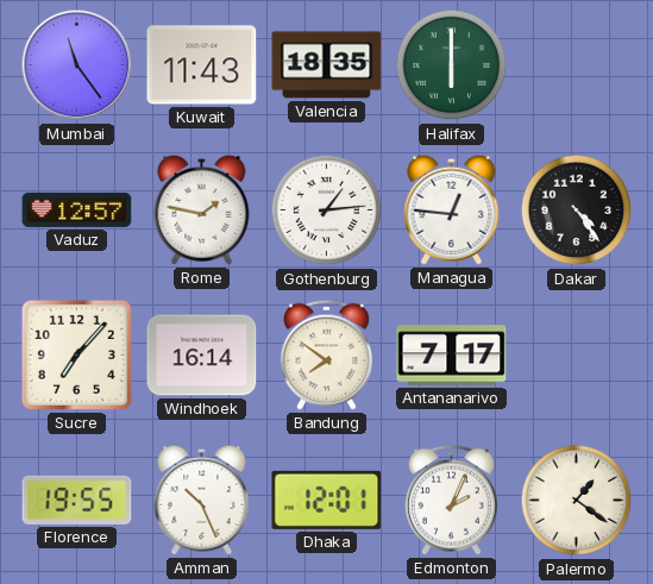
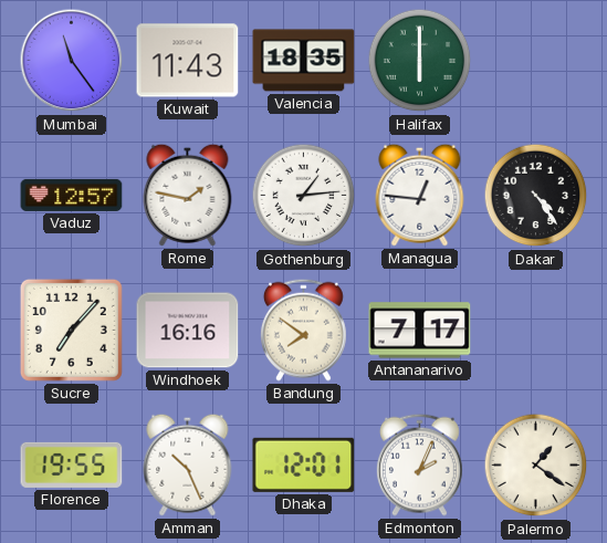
Windhoek: 16:14 -> 16:16 (188, 331)
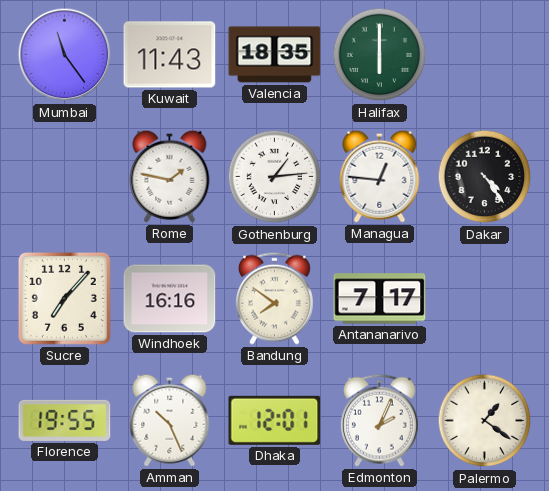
Vaduz: 12:57 -> none (72, 195)
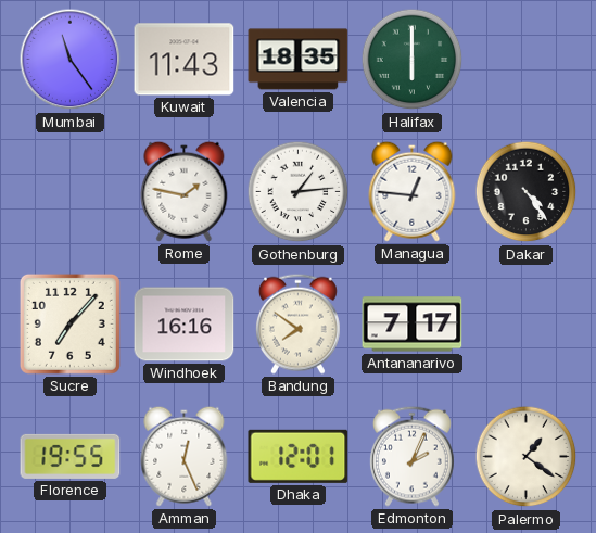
Amman: 10:26 -> 12:26 (185, 456)
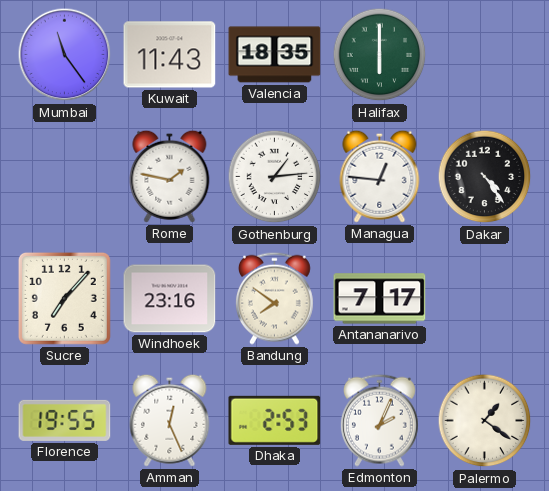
Windhoek: 16:16 -> 23:16 (170, 299)
Dhaka: 12:01 -> 2:53 (275, 420)
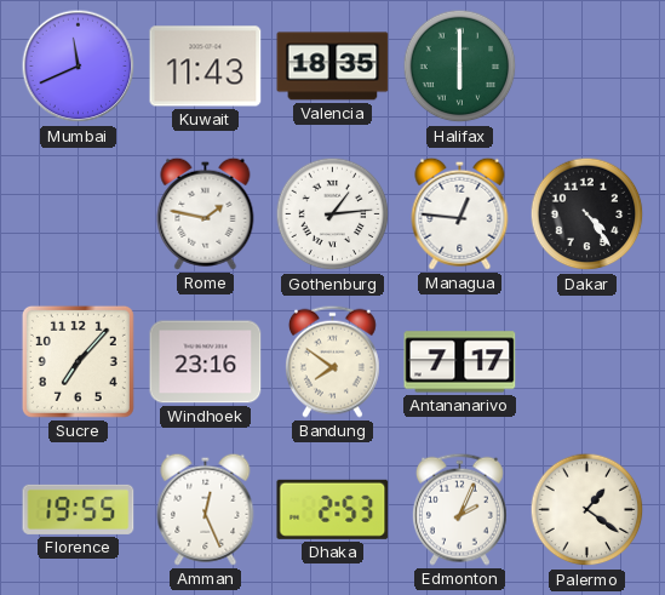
Mumbai: 11:24 -> 11:41 (79, 67)
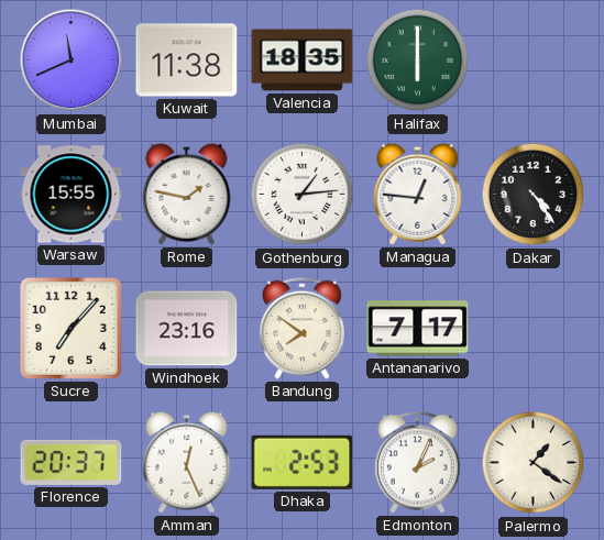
Kuwait: 11:43 -> 11:38 (187, 60)
Warsaw: none -> 15:55 (72, 195)
Florence: 19:55 -> 20:37 (72, 462)
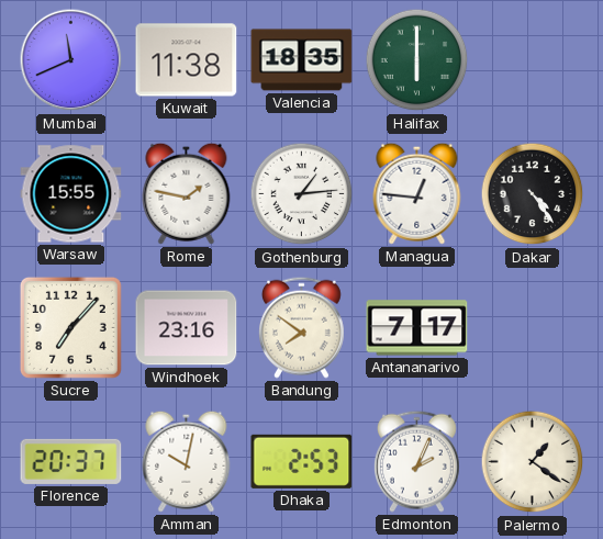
Amman: 12:26 -> 10:02 (187, 461)
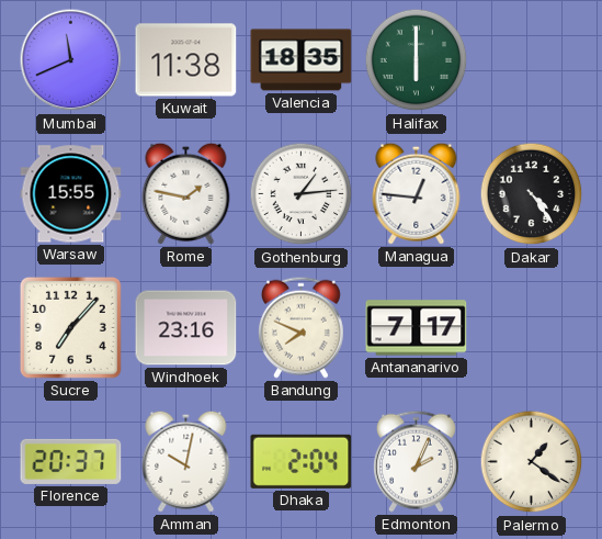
Bandung: 7:51 -> 7:49 (300, 327)
Dhaka: 2:53 -> 2:04 (302, 461)
